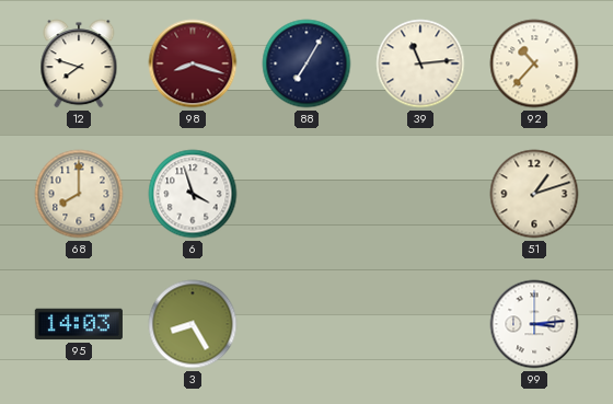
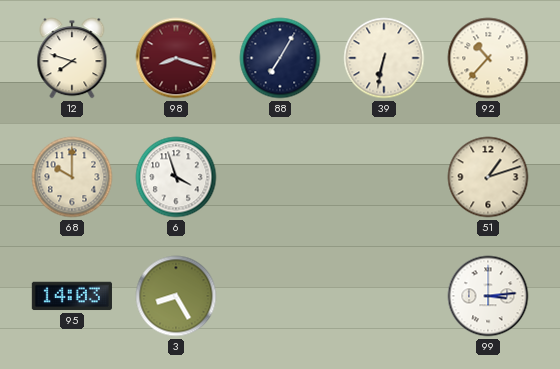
39: 11:14 -> 6:32 (384, 58)
68: 8:00 -> 10:00 (72, 177)
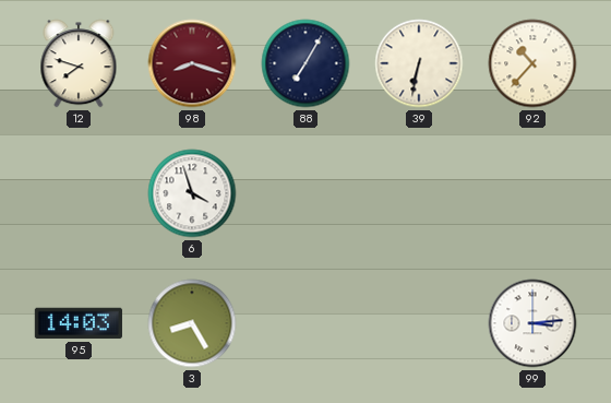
68: 10:00 -> none (72, 177)
51: 1:12 -> none (488, 177)
